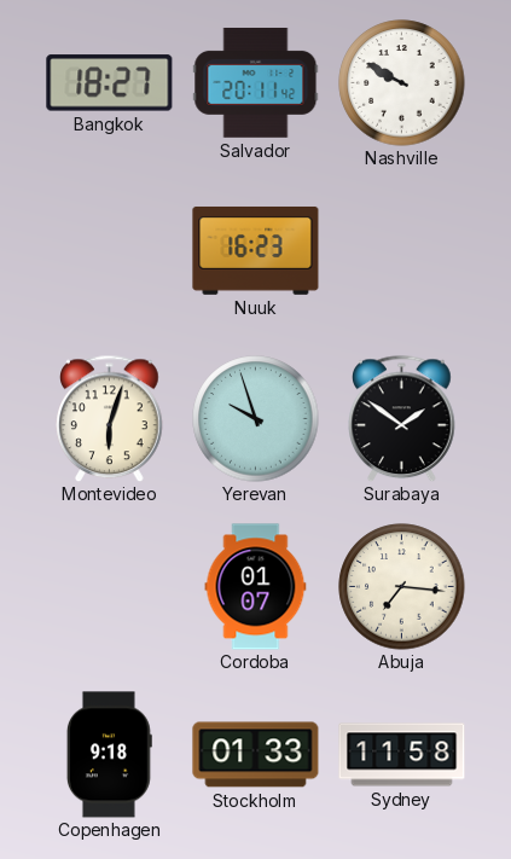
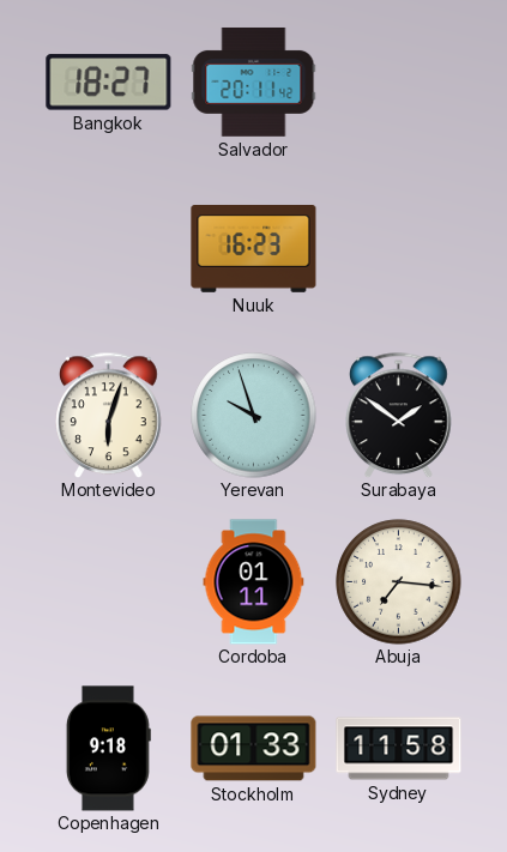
Nashville: 9:50 -> none (402, 83)
Cordoba: 01:07 -> 01:11 (254, 582)
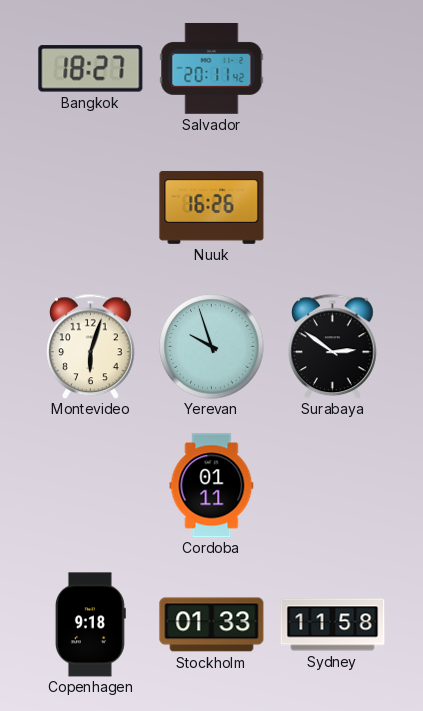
Nuuk: 16:23 -> 16:26 (212, 208)
Surabaya: 1:51 -> 2:51 (333, 346)
Abuja: 7:16 -> none (399, 582)
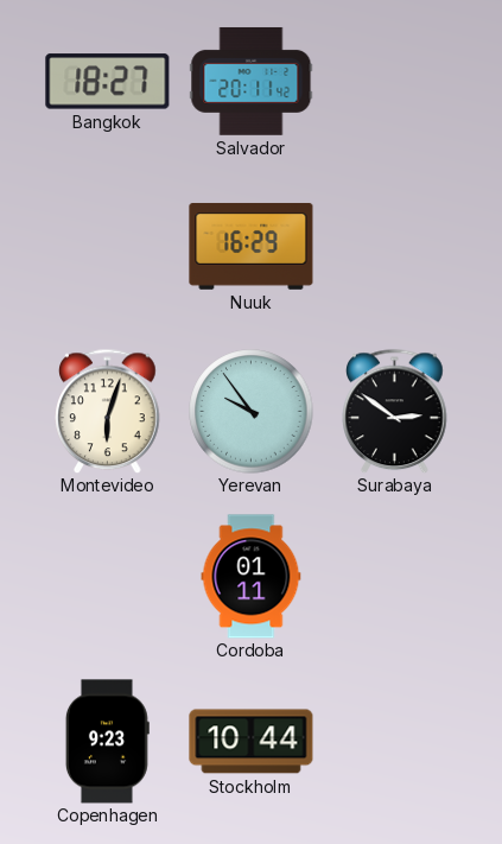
Nuuk: 16:26 -> 16:29 (252, 247)
Yerevan: 9:57 -> 9:54 (252, 412)
Copenhagen: 9:18 -> 9:23 (107, 742)
Stockholm: 01:33 -> 10:44 (252, 742)
Sydney: 11:58 -> none (333, 625)
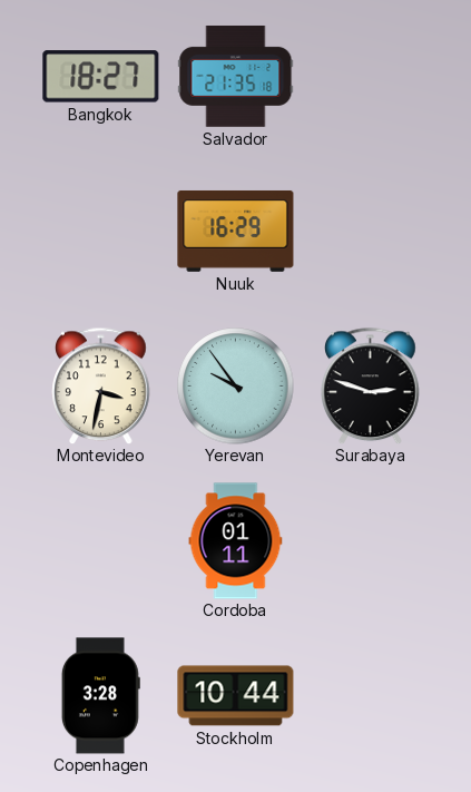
Salvador: 20:11 -> 21:35 (236, 76)
Montevideo: 6:03 -> 3:32 (101, 385)
Surabaya: 2:51 -> 2:48 (371, 385)
Copenhagen: 9:23 -> 3:28 (100, 696)
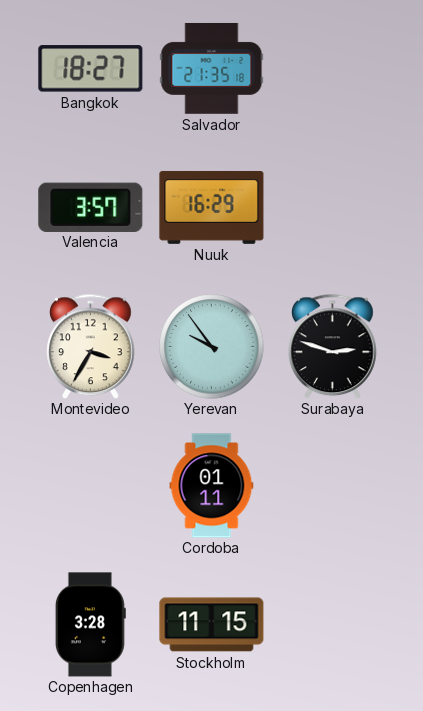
Valencia: none -> 3:57 (91, 207)
Montevideo: 3:32 -> 3:35 (91, 346)
Stockholm: 10:44 -> 11:15 (212, 625)
